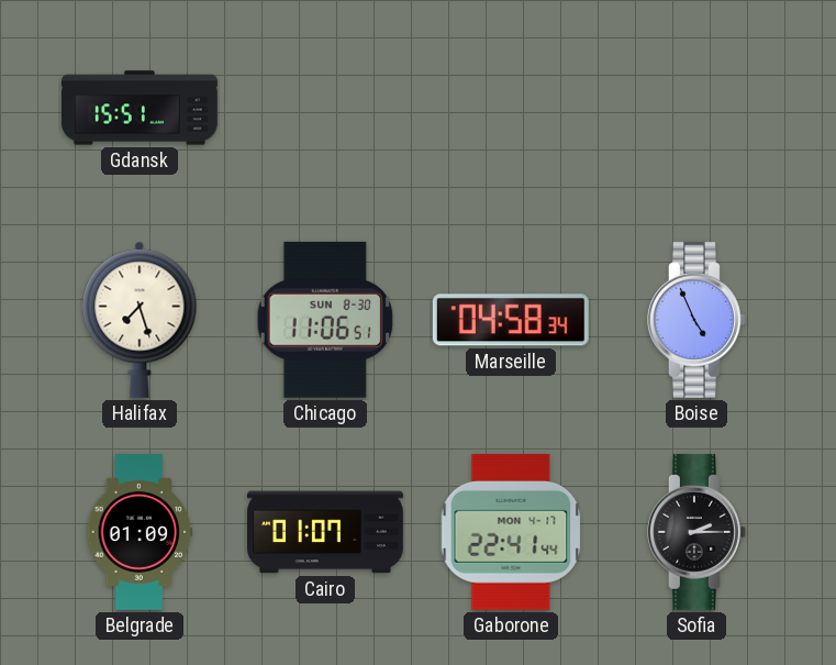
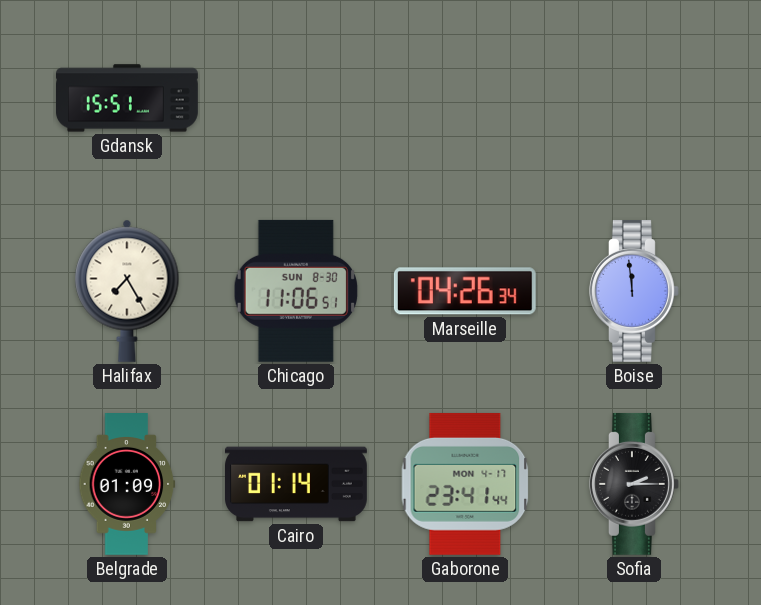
Halifax: 7:27 -> 7:25 (127, 291)
Marseille: 04:58 -> 04:26 (465, 291)
Boise: 4:56 -> 11:59 (635, 291)
Cairo: 01:07 -> 01:14 (297, 484)
Gaborone: 22:41 -> 23:41 (465, 484)
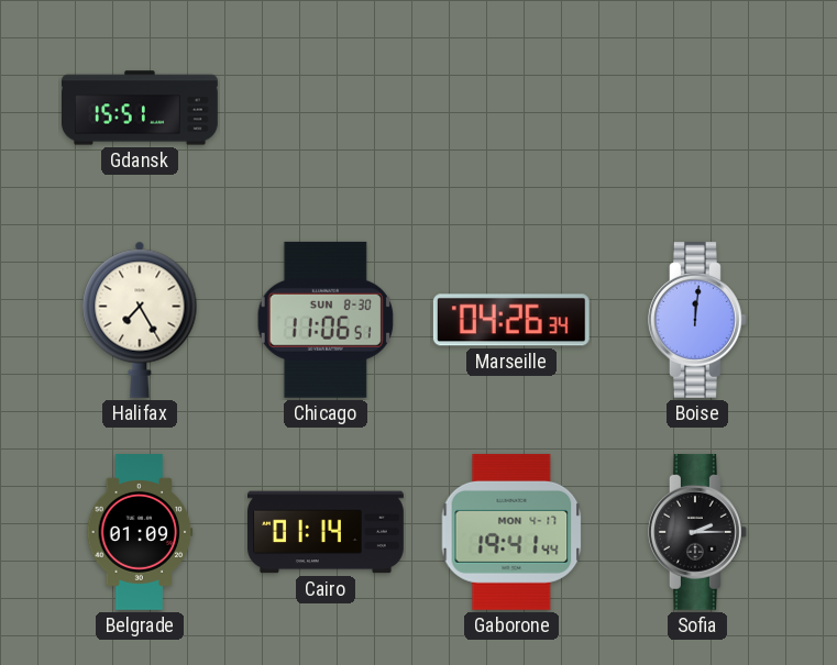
Boise: 11:59 -> 12:01 (698, 320)
Gaborone: 23:41 -> 19:41 (511, 532)
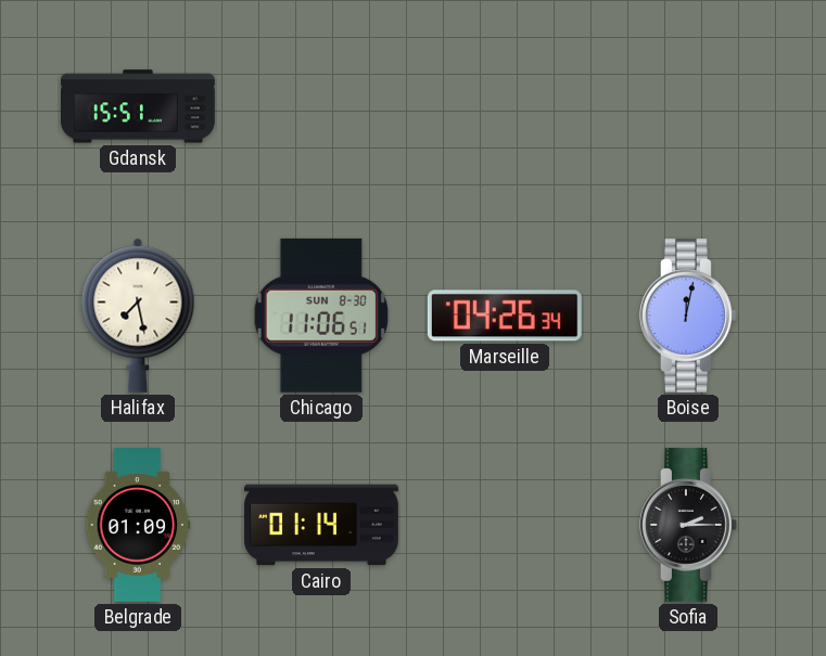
Halifax: 7:25 -> 7:28 (138, 316)
Boise: 12:01 -> 12:02 (689, 316)
Gaborone: 19:41 -> none (511, 532)
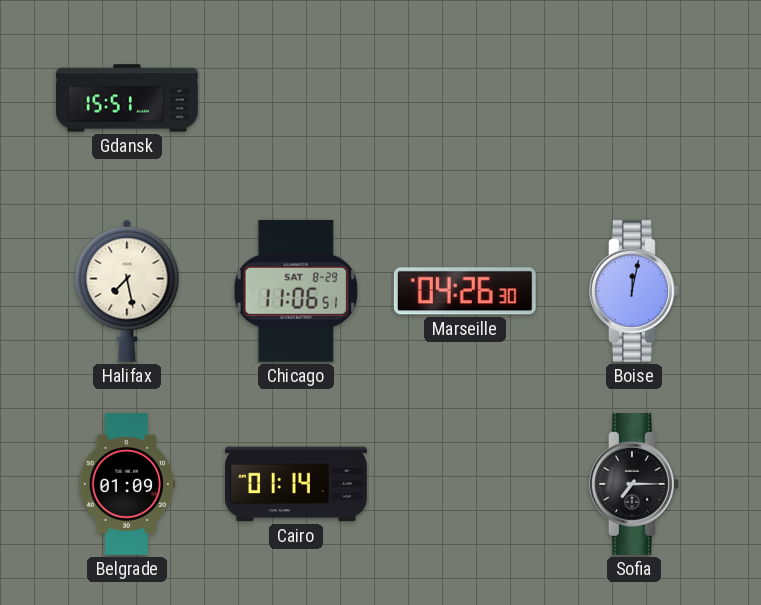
Chicago date: SUN 8-30 -> SAT 8-29 (295, 291)
Marseille: 04:26:34 -> 04:26:30 (465, 291)
Sofia: 2:15 -> 7:15 (635, 484)
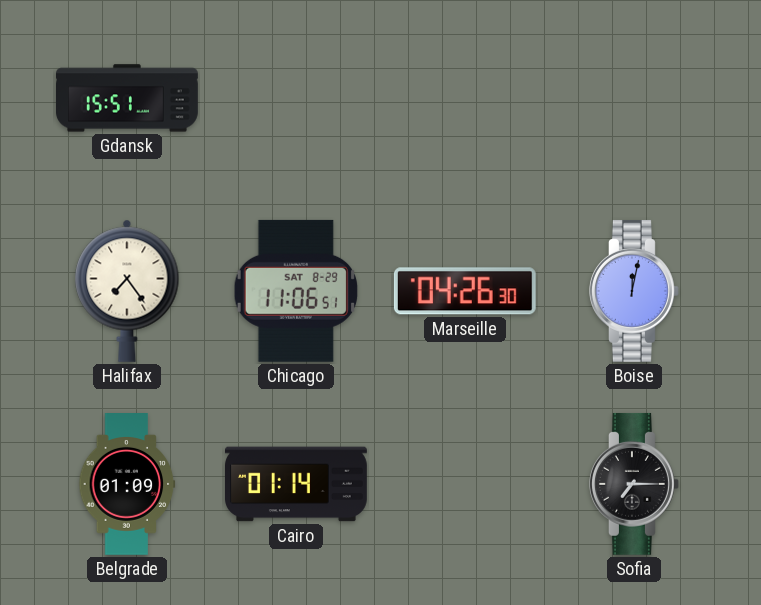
Halifax: 7:28 -> 7:24 (127, 291)
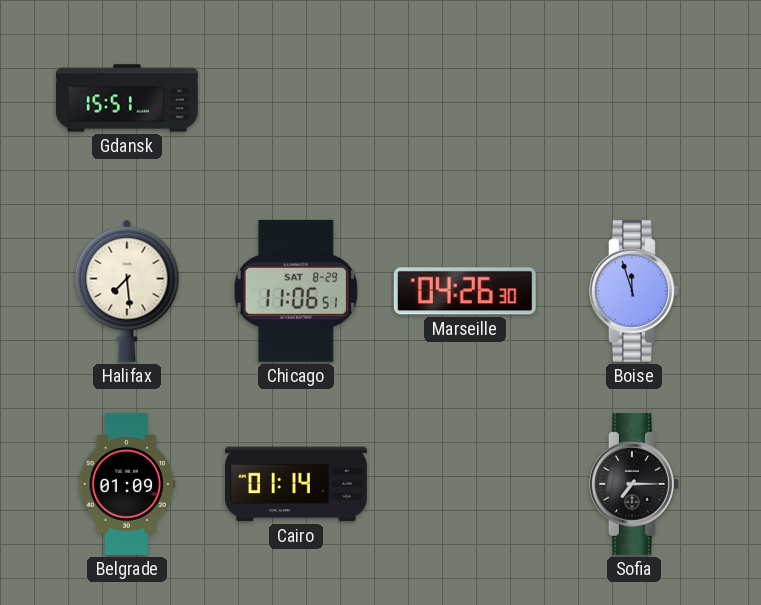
Halifax: 7:24 -> 7:29 (127, 291)
Boise: 12:02 -> 11:57 (635, 291)
